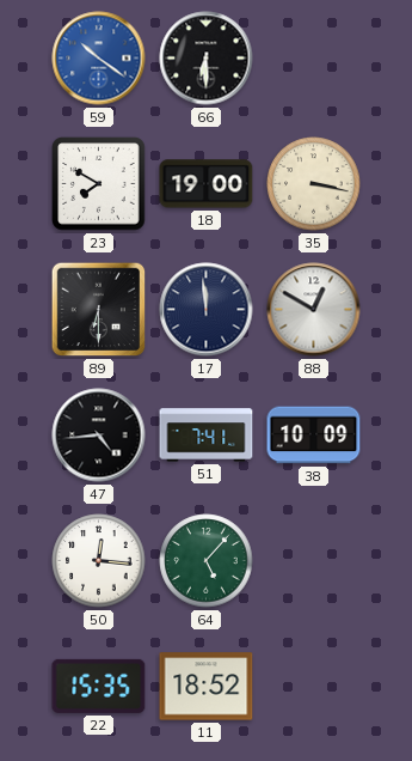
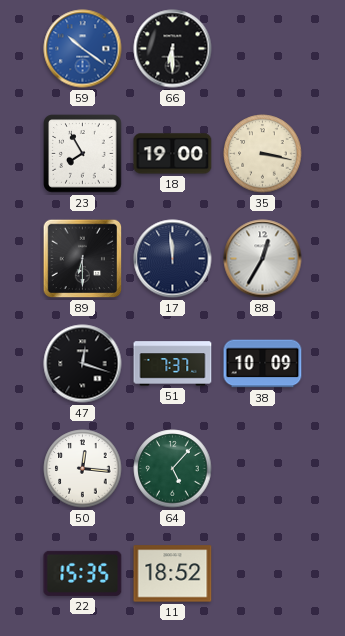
23: 7:50 -> 7:55 (83, 154)
88: 12:50 -> 12:35 (263, 259)
47: 4:44 -> 12:18 (83, 364)
51: 7:41 -> 7:37 (173, 364)
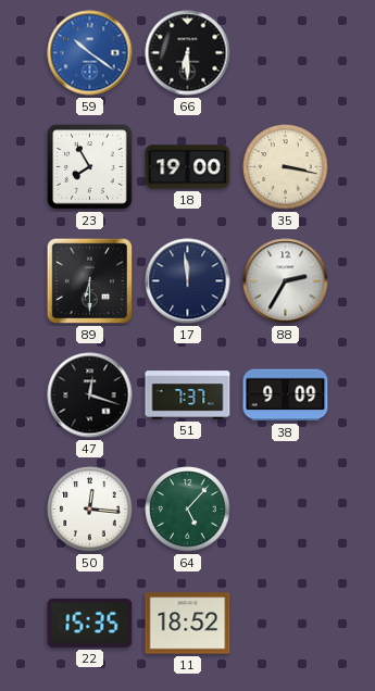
88: 12:35 -> 2:35 (286, 281)
38: 10:09 -> 9:09 (286, 395)
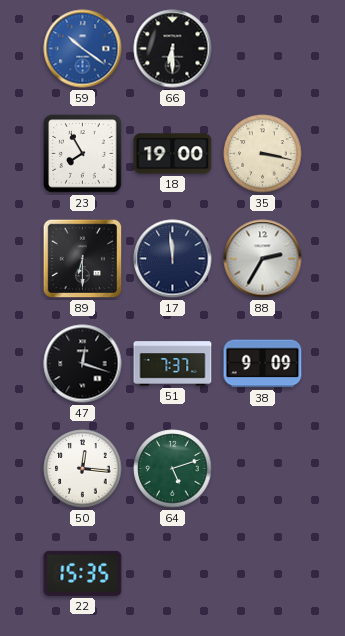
64: 5:07 -> 5:12 (173, 469)
11: 18:52 -> none (188, 624)
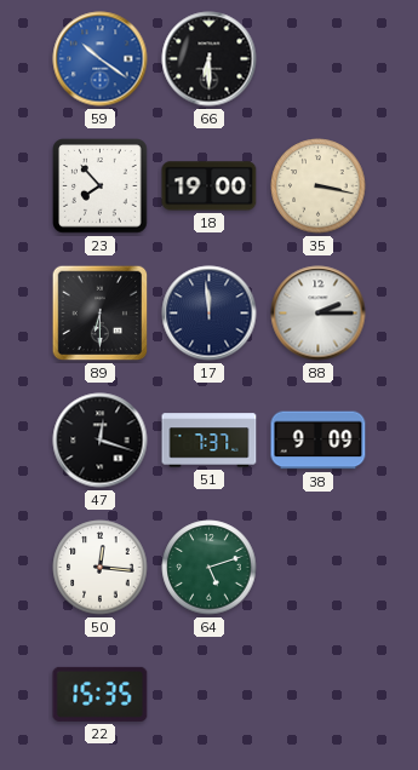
23: 7:55 -> 7:53 (101, 186)
88: 2:35 -> 2:15 (319, 314)
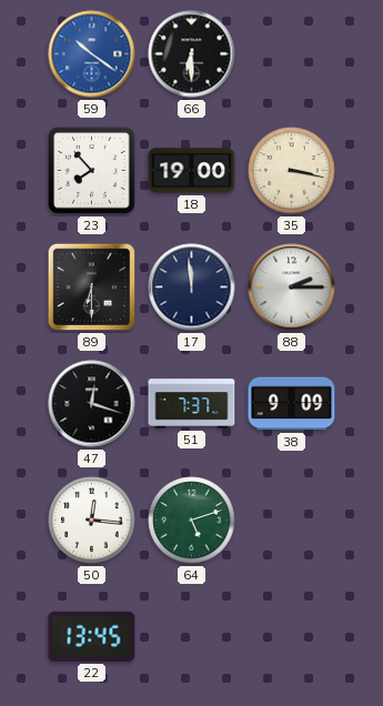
22: 15:35 -> 13:45 (92, 636)
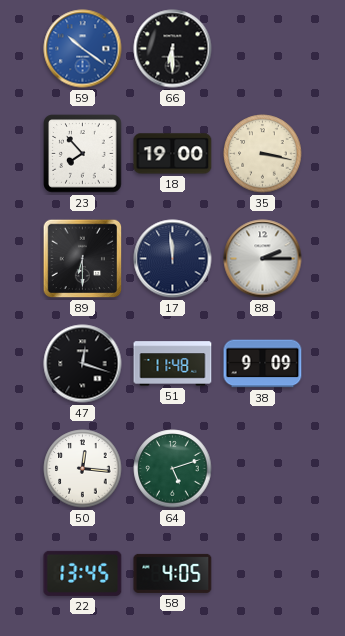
51: 7:37 -> 11:48 (173, 364)
58: none -> 4:05 (173, 573)
